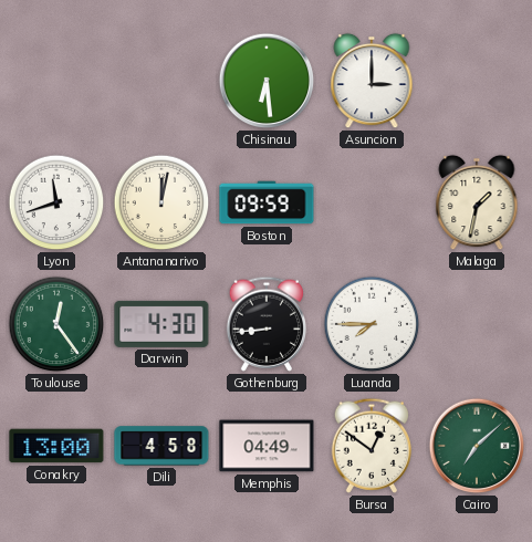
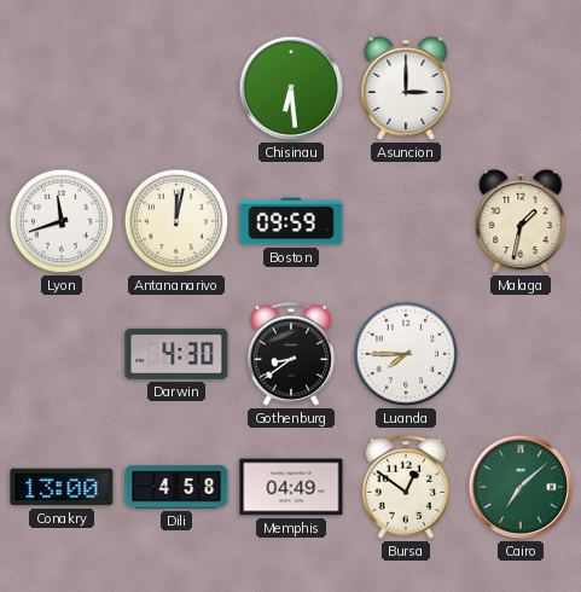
Toulouse: 12:24 -> none (56, 324)
Gothenburg: 8:44 -> 8:39 (290, 354)
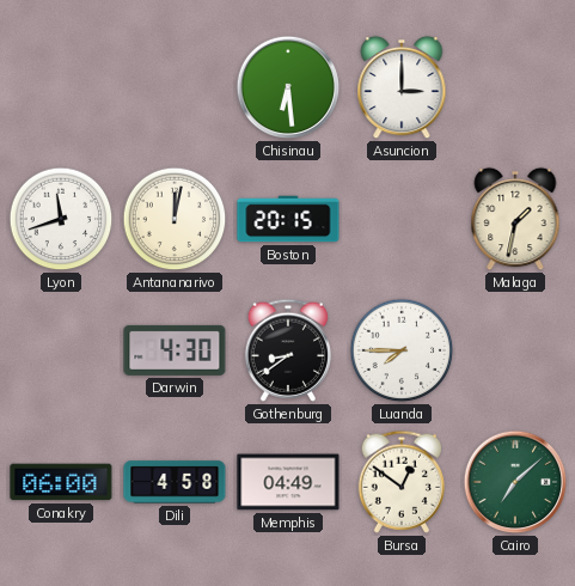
Boston: 09:59 -> 20:15 (288, 219)
Conakry: 13:00 -> 06:00 (61, 482)
